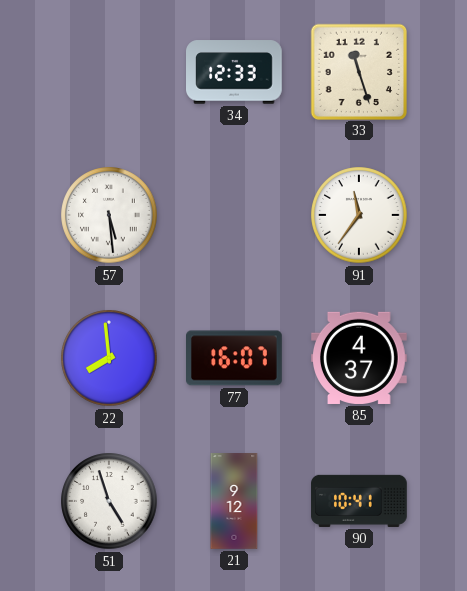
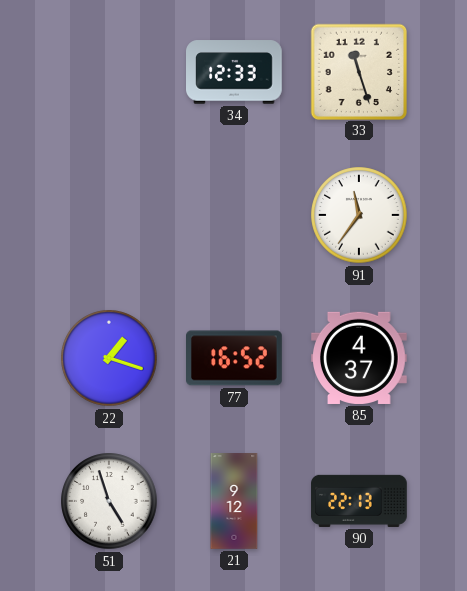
57: 5:29 -> none (109, 215)
22: 7:59 -> 1:18 (109, 358)
77: 16:07 -> 16:52 (235, 358)
90: 10:41 -> 22:13 (359, 501)
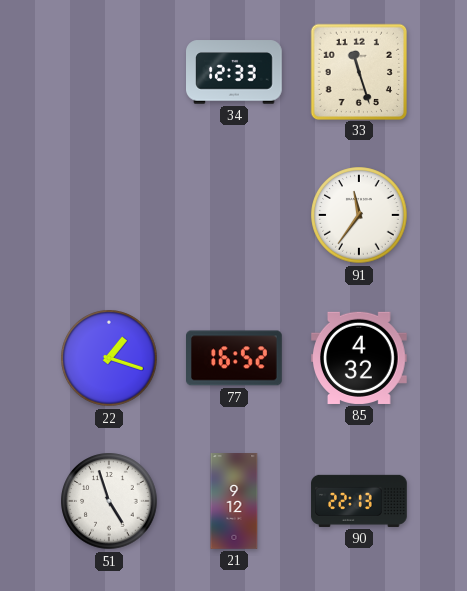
85: 4:37 -> 4:32 (360, 358)
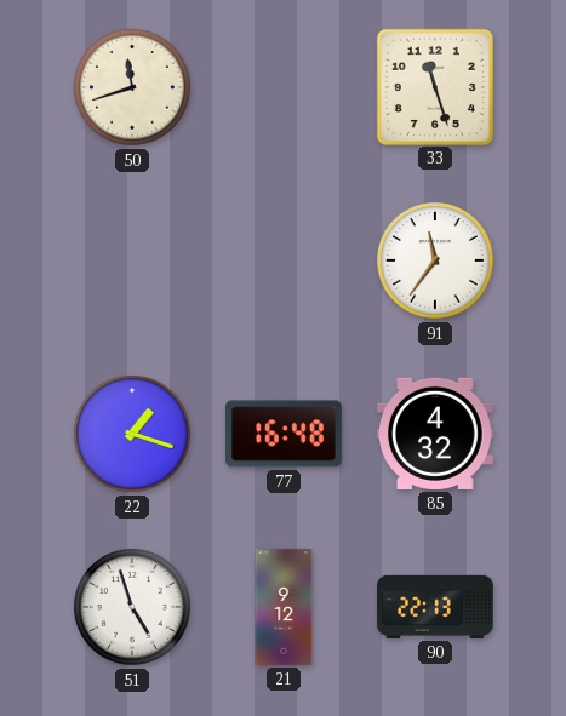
50: none -> 11:42 (132, 87)
34: 12:33 -> none (235, 72)
77: 16:52 -> 16:48 (285, 434)
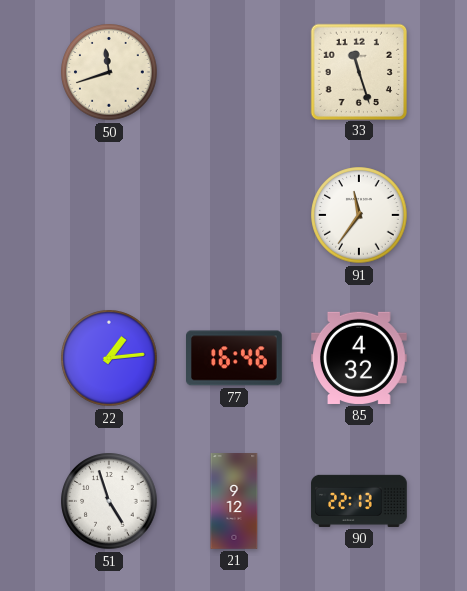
22: 1:18 -> 1:14 (109, 358)
77: 16:48 -> 16:46 (235, 358)
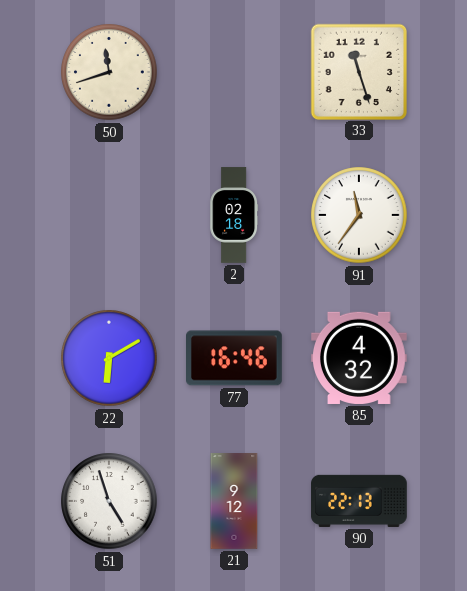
2: none -> 02:18 (234, 215)
22: 1:14 -> 6:10 (109, 358)
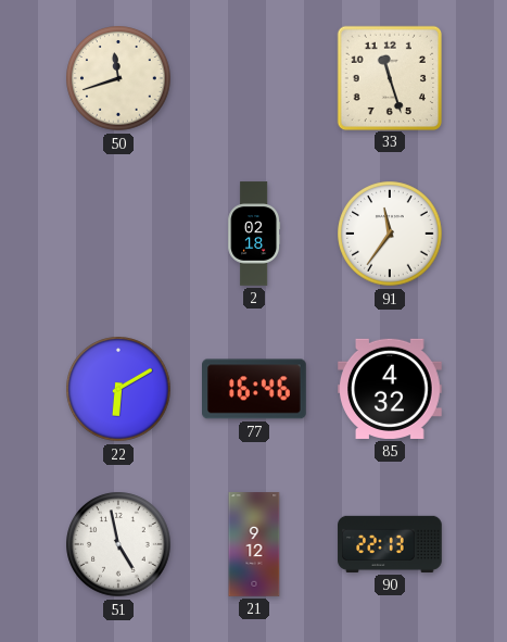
51: 4:57 -> 4:58 (118, 544)
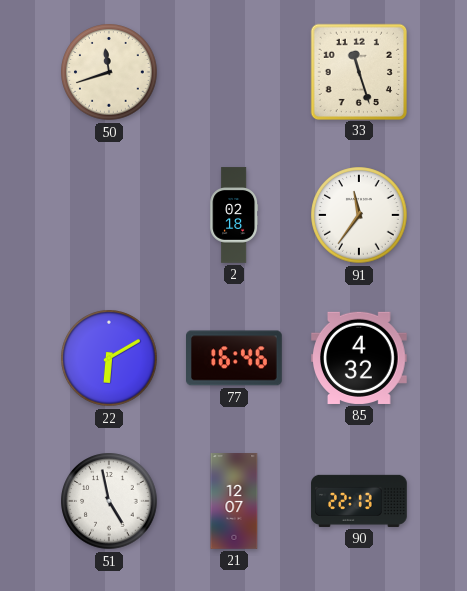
21: 9:12 -> 12:07 (234, 501)
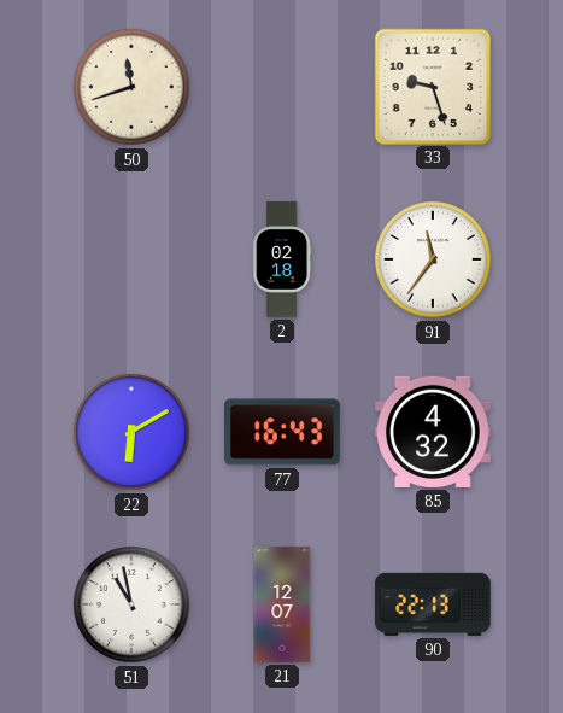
33: 11:27 -> 9:27 (432, 86)
77: 16:46 -> 16:43 (283, 432)
51: 4:58 -> 10:58 (131, 604)
